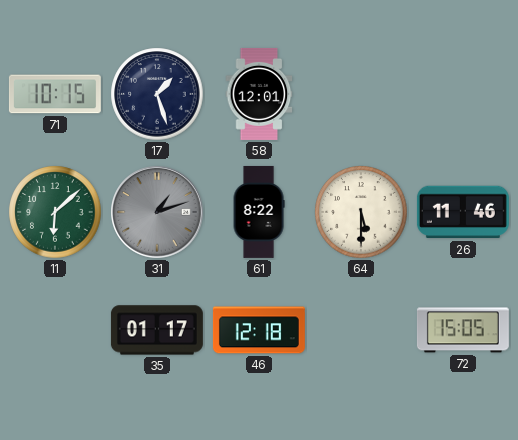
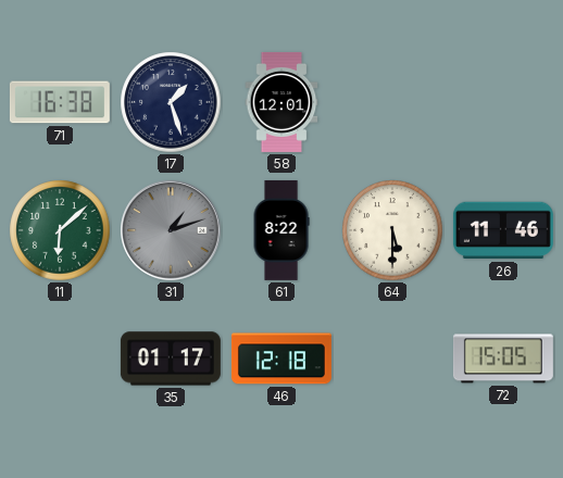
71: 10:15 -> 16:38 (60, 102)
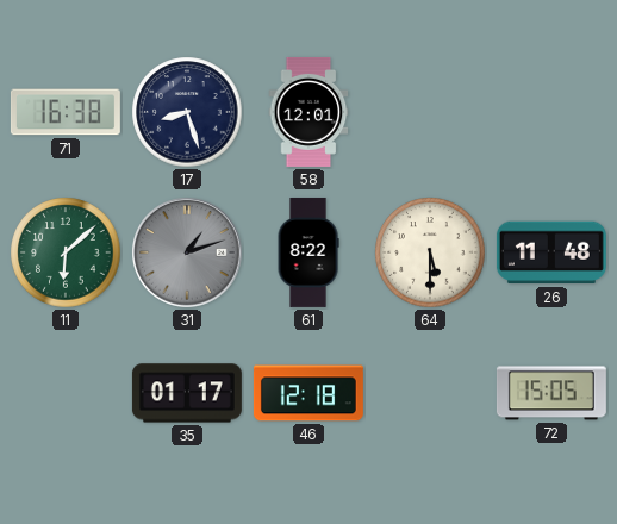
17: 1:27 -> 8:27 (187, 112)
26: 11:46 -> 11:48 (551, 252)
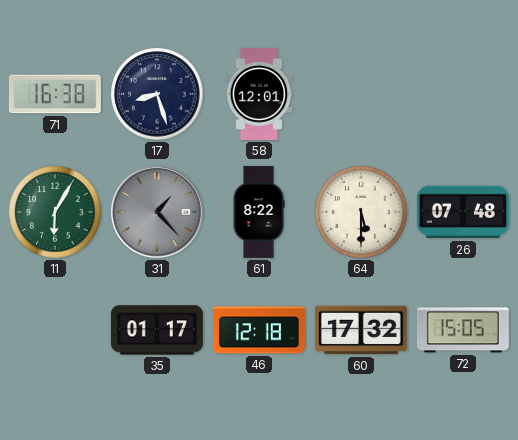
11: 6:08 -> 6:05 (55, 212)
31: 1:12 -> 1:23 (157, 212)
26: 11:48 -> 07:48 (463, 212)
60: none -> 17:32 (361, 330)
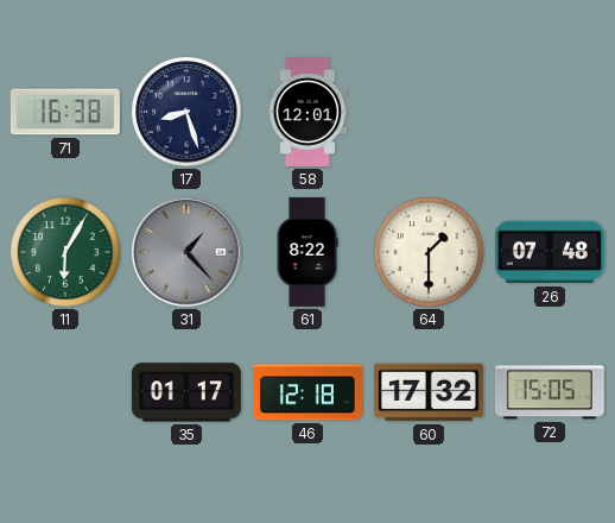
64: 5:30 -> 1:30 (429, 252)
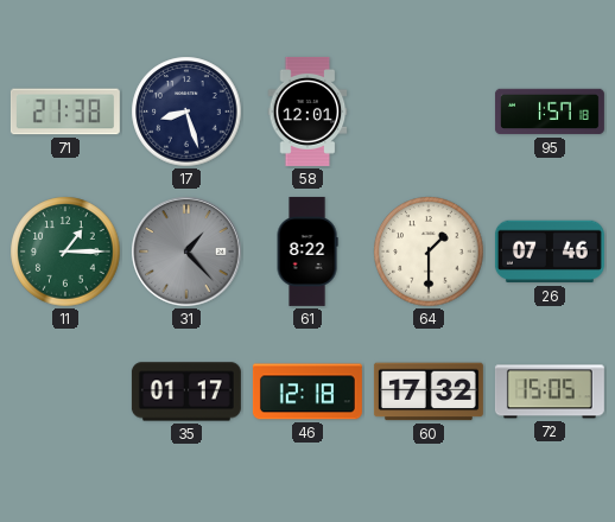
71: 16:38 -> 21:38 (65, 112)
95: none -> 1:57 (550, 112)
11: 6:05 -> 1:15 (65, 252)
26: 07:48 -> 07:46 (550, 252)
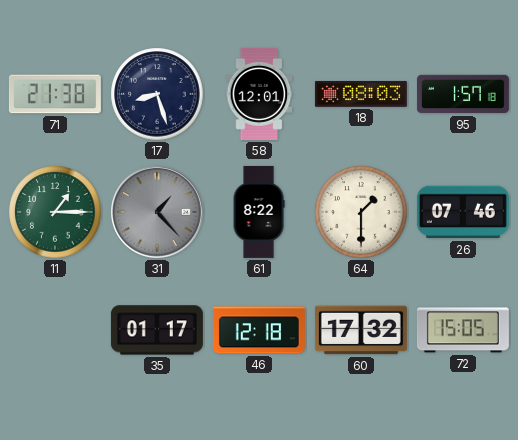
18: none -> 08:03 (361, 94)
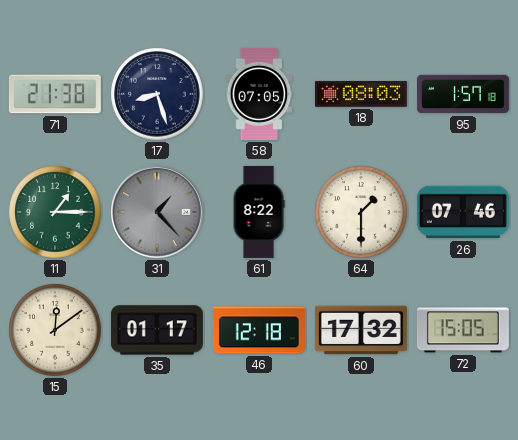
58: 12:01 -> 07:05 (259, 94)
15: none -> 12:09 (55, 330)
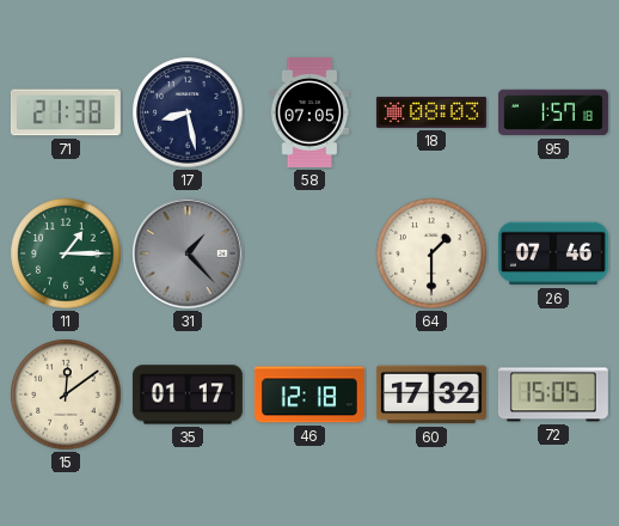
17: 8:27 -> 8:28 (188, 112)
61: 8:22 -> none (259, 212)
